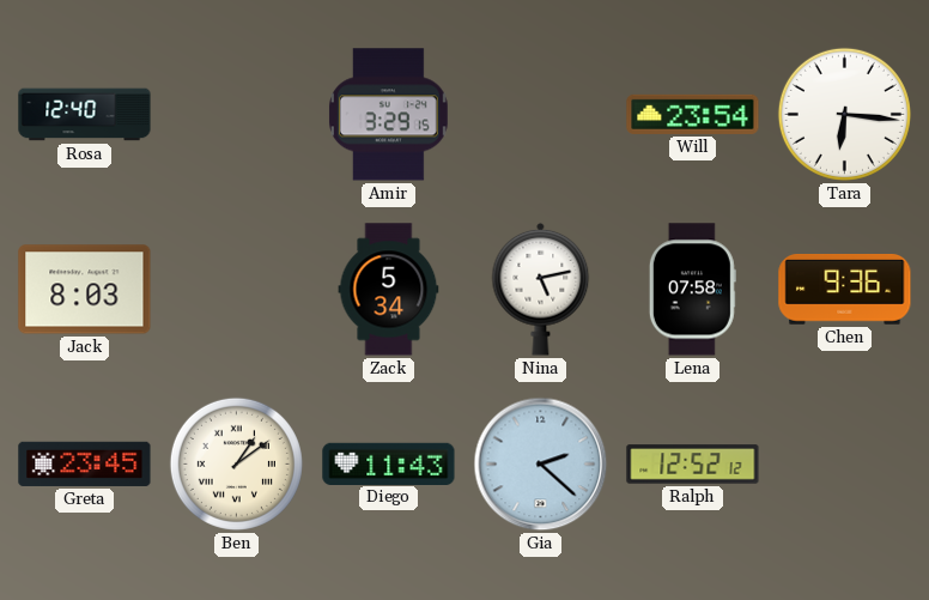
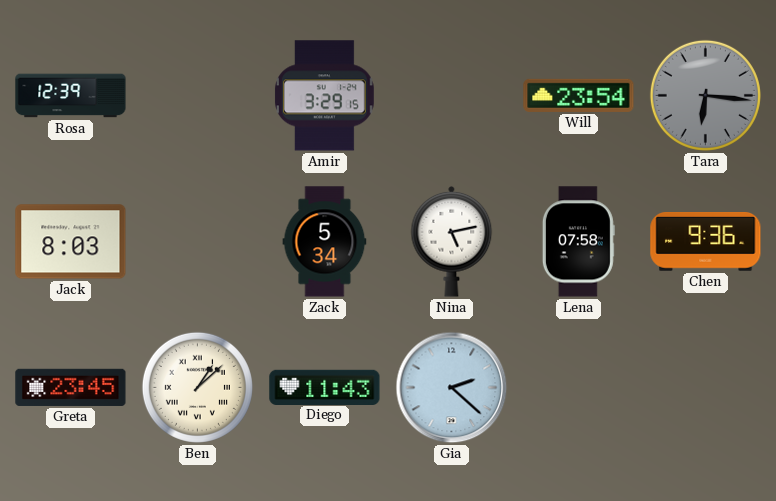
Rosa: 12:40 -> 12:39 (71, 96)
Tara dial: white -> grey (705, 95)
Ben: 1:09 -> 1:08 (197, 387)
Ralph: 12:52 -> none (693, 465)
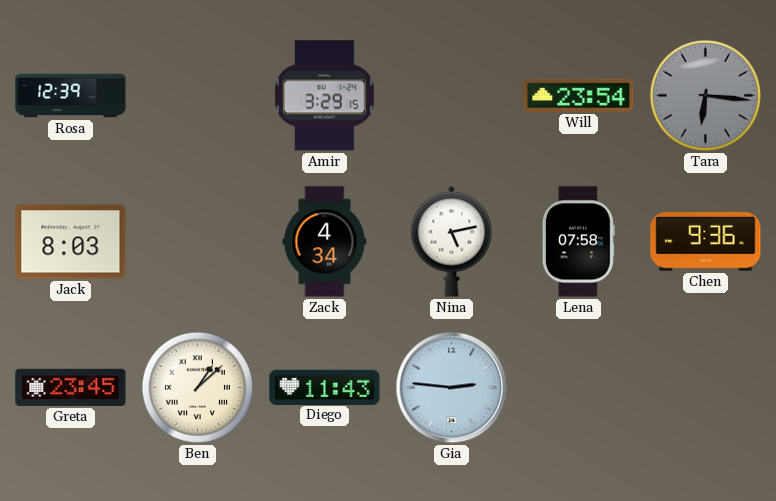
Zack: 5:34 -> 4:34 (325, 242)
Gia: 2:22 -> 2:46 (452, 388)
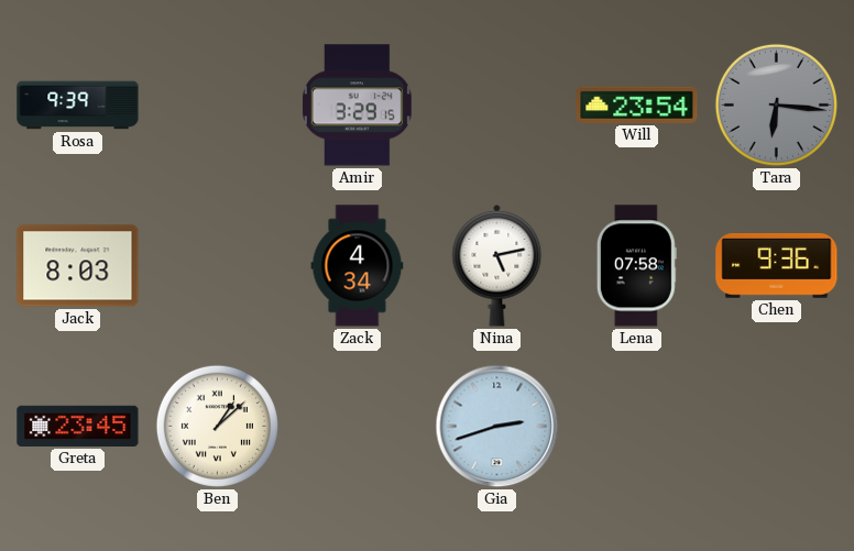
Rosa: 12:39 -> 9:39 (78, 106)
Diego: 11:43 -> none (325, 387)
Gia: 2:46 -> 2:42 (497, 427)
